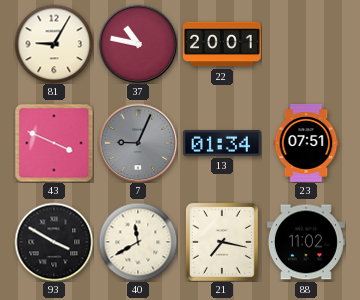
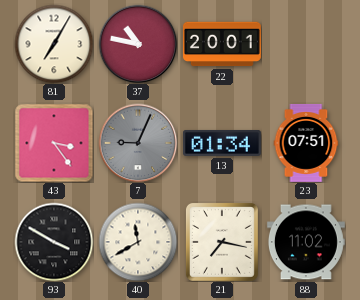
81: 9:05 -> 7:05 (54, 44)
43: 3:49 -> 3:24 (54, 143)
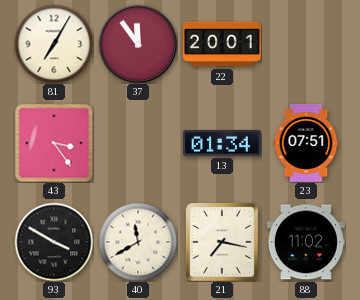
37: 10:47 -> 11:54 (138, 44)
7: 9:04 -> none (138, 143)
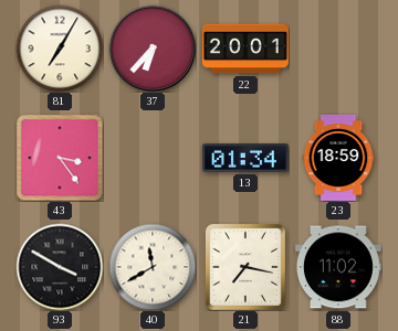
37: 11:54 -> 6:37 (153, 49)
23: 07:51 -> 18:59 (338, 158)
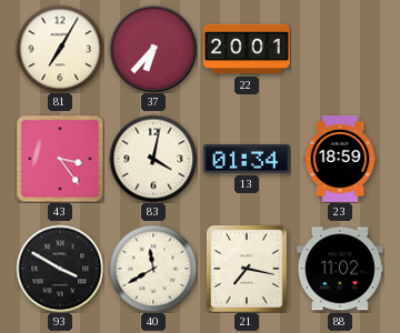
83: none -> 4:02 (153, 159)
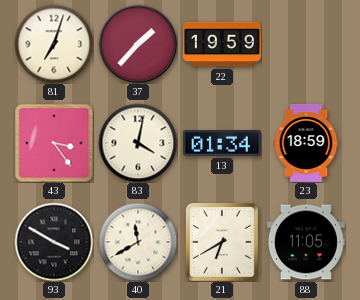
81: 7:05 -> 7:03 (54, 44)
37: 6:37 -> 1:37 (138, 44)
22: 20:01 -> 19:59 (222, 44)
21: 7:17 -> 6:40 (222, 242)
88: 11:02 -> 11:05 (306, 242)
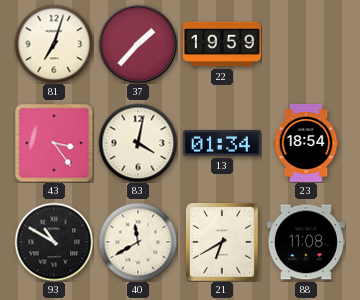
23: 18:59 -> 18:54 (306, 143)
93: 3:50 -> 10:50 (54, 242)
88: 11:05 -> 11:08 (306, 242)
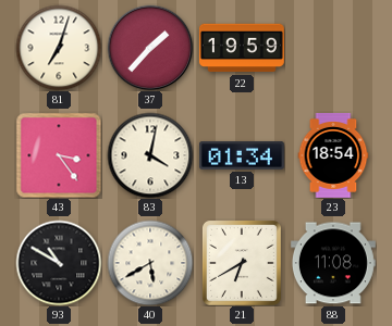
40: 11:40 -> 5:40 (150, 263)
